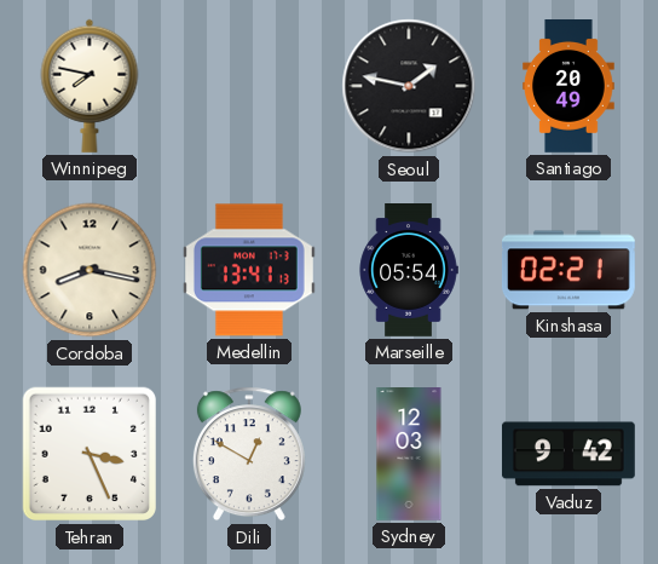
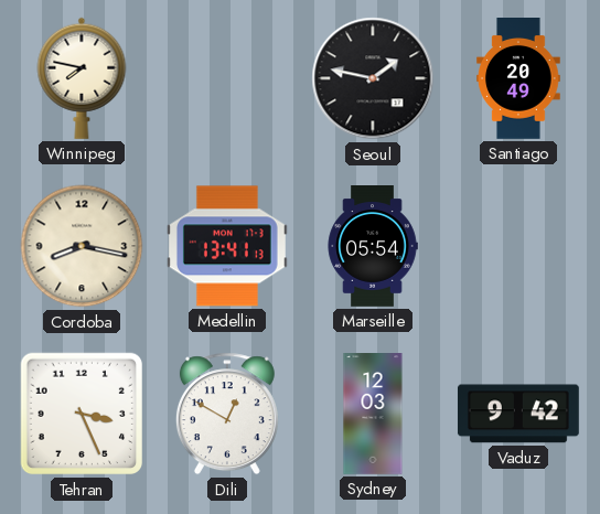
Kinshasa: 02:21 -> none (568, 270)
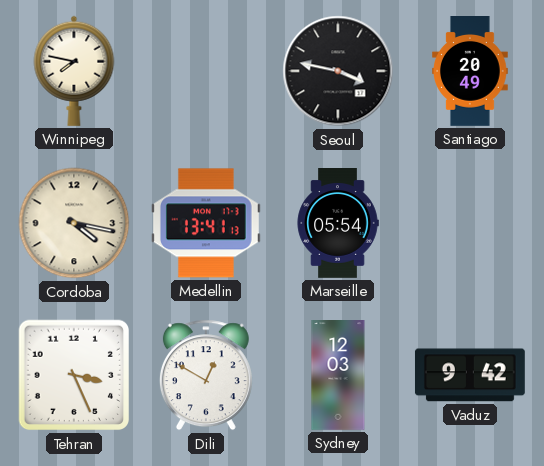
Seoul: 1:47 -> 3:47 (338, 71)
Cordoba: 8:17 -> 4:17 (74, 223)
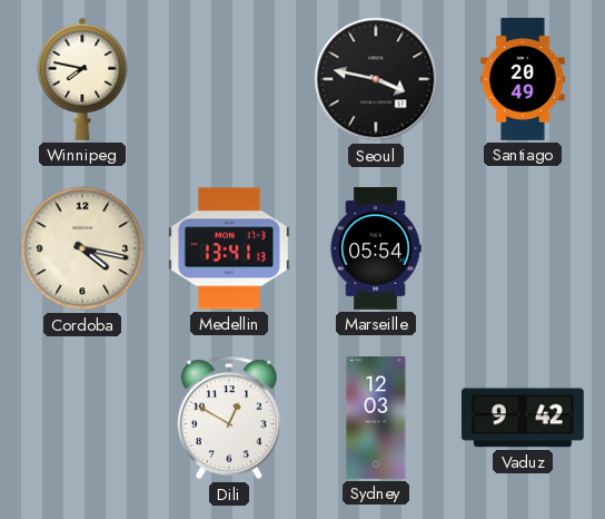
Tehran: 3:26 -> none (74, 375)
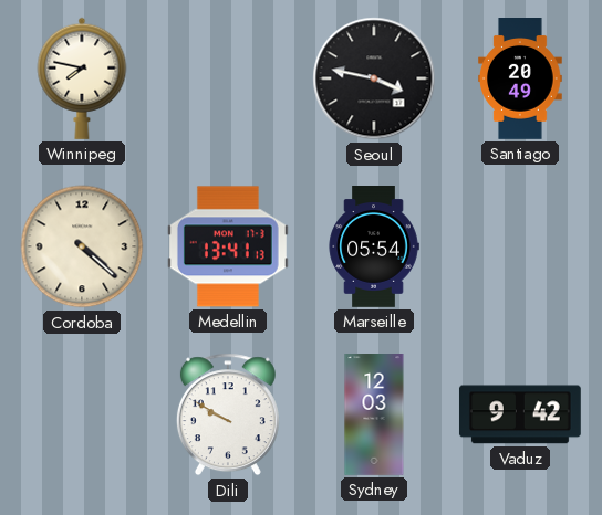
Cordoba: 4:17 -> 4:22 (82, 246)
Dili: 12:50 -> 9:50 (228, 414)
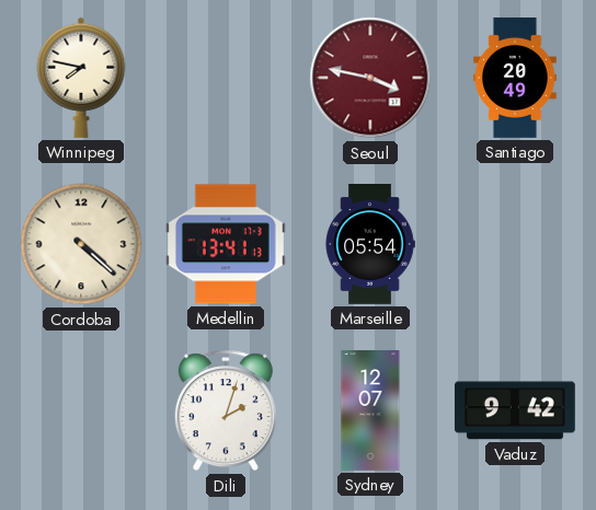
Seoul dial: black -> burgundy (370, 78)
Dili: 9:50 -> 2:03 (226, 410)
Sydney: 12:03 -> 12:07 (370, 412)
